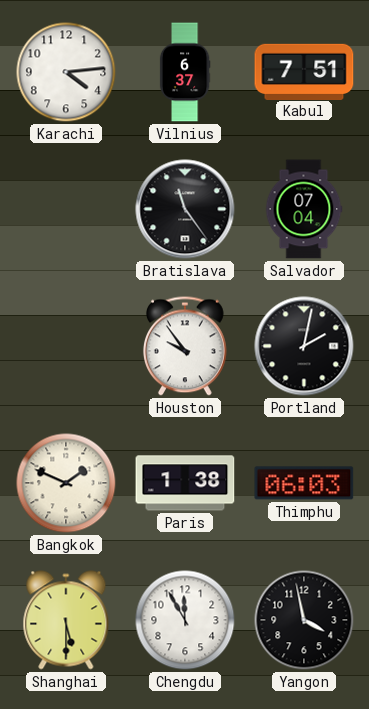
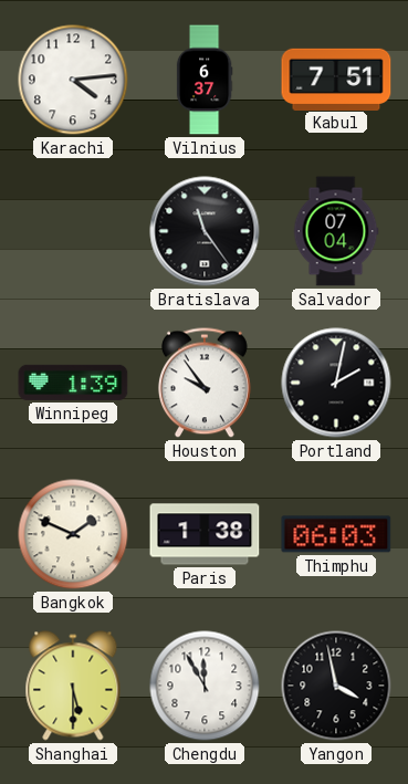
Winnipeg: none -> 1:39 (73, 383)
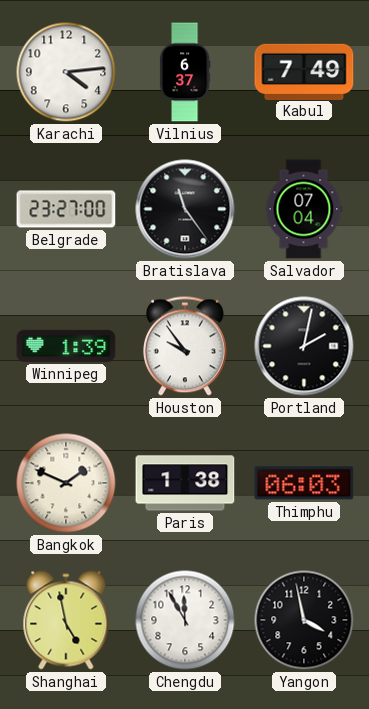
Kabul: 7:51 -> 7:49 (304, 71)
Belgrade: none -> 23:27 (66, 209)
Shanghai: 5:30 -> 4:58 (66, 620)
